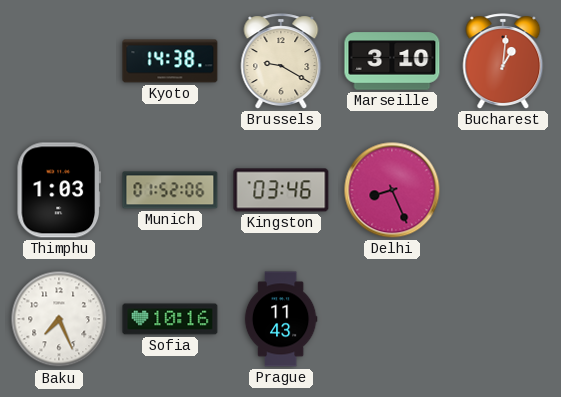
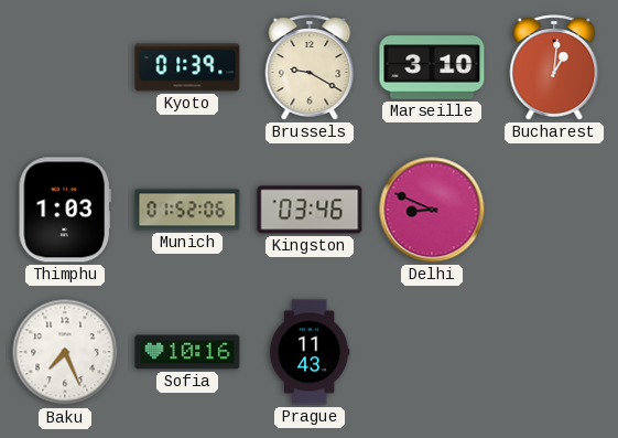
Kyoto: 14:38 -> 01:39 (187, 67)
Delhi: 8:26 -> 8:49 (432, 210)
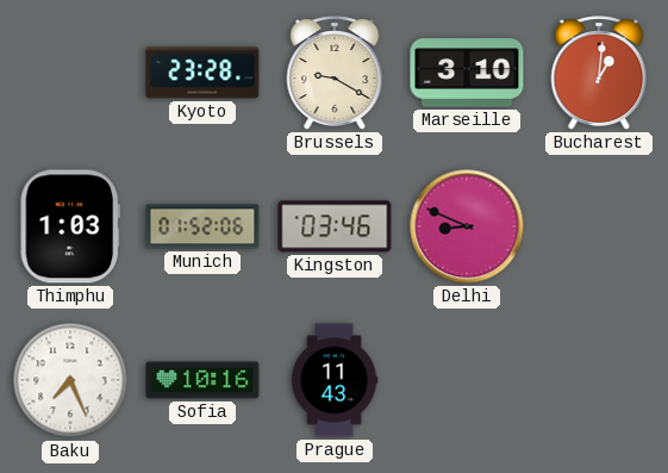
Kyoto: 01:39 -> 23:28 (202, 73)
